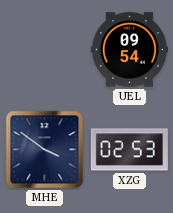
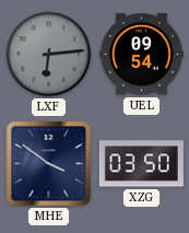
LXF: none -> 6:14 (49, 55)
XZG: 02:53 -> 03:50 (141, 164)
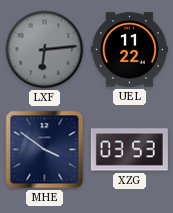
UEL: 09:54 -> 11:22 (129, 50)
XZG: 03:50 -> 03:53 (129, 150)
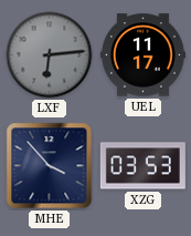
UEL: 11:22 -> 11:17 (142, 55)
MHE: 3:51 -> 3:53 (50, 166)
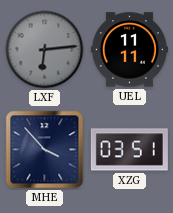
UEL: 11:17 -> 11:11 (129, 50)
XZG: 03:53 -> 03:51 (129, 150)
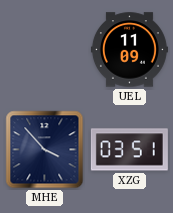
LXF: 6:14 -> none (45, 50)
UEL: 11:11 -> 11:09 (129, 50)
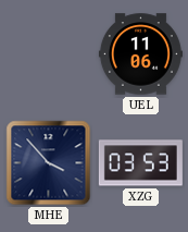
UEL: 11:09 -> 11:06 (140, 54)
XZG: 03:51 -> 03:53 (140, 163)
